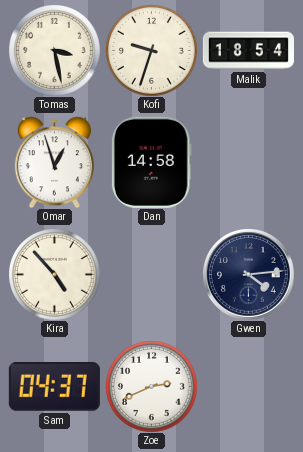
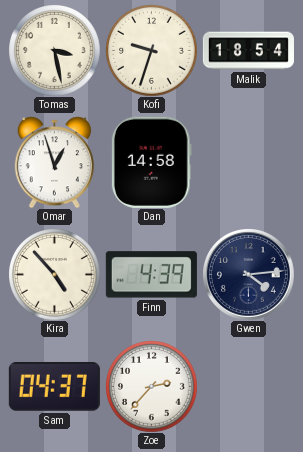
Finn: none -> 4:39 (151, 275)
Zoe: 2:41 -> 2:37 (151, 386)
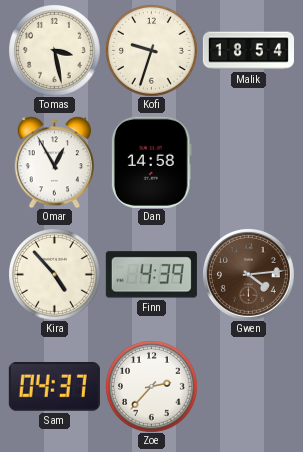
Omar: 12:57 -> 12:55 (54, 162)
Gwen dial: navy -> brown (249, 275)
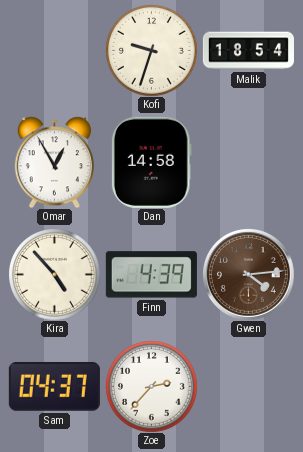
Tomas: 3:28 -> none (54, 50)
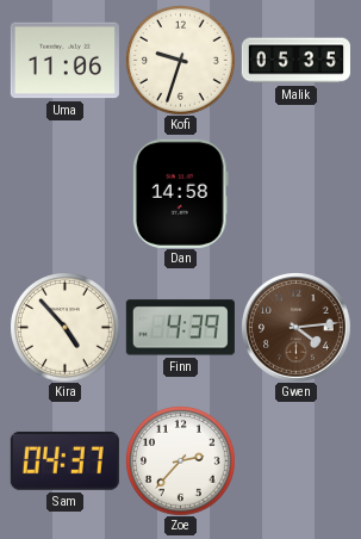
Uma: none -> 11:06 (64, 61)
Malik: 18:54 -> 05:35 (295, 61)
Omar: 12:55 -> none (54, 162)
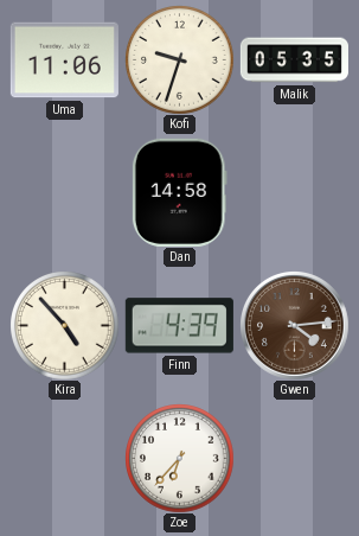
Sam: 04:37 -> none (64, 460)
Zoe: 2:37 -> 6:37 (179, 458)
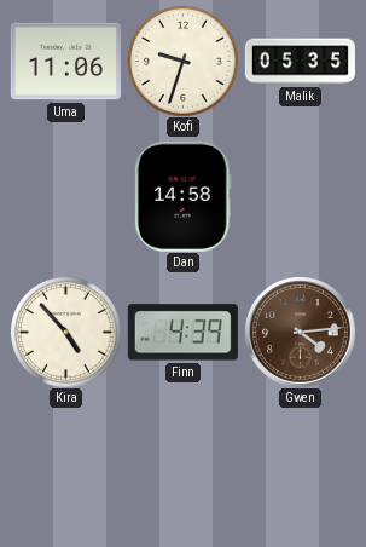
Zoe: 6:37 -> none (179, 458)
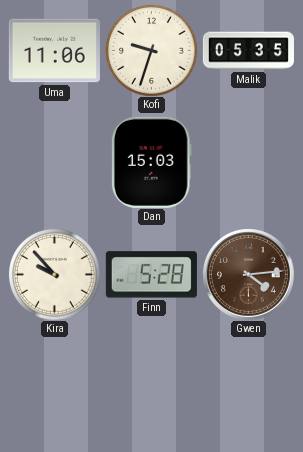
Dan: 14:58 -> 15:03 (151, 162)
Kira: 4:53 -> 9:53 (54, 274)
Finn: 4:39 -> 5:28 (151, 275)
